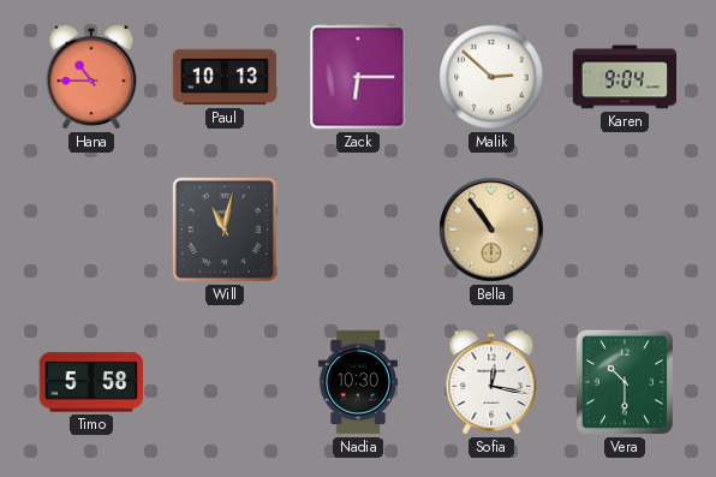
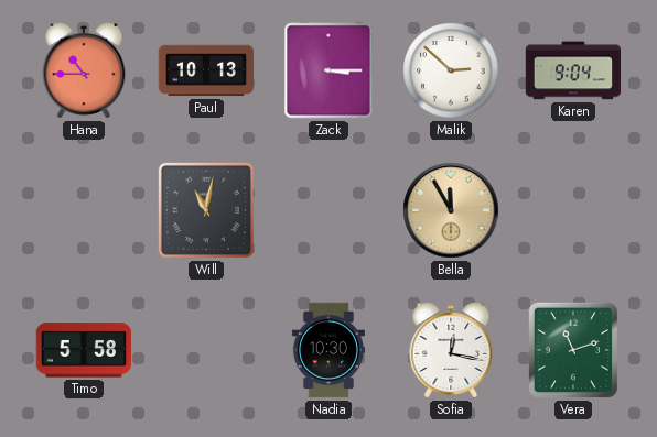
Zack: 6:15 -> 3:15 (328, 70)
Bella: 10:54 -> 11:55 (451, 210)
Vera: 10:30 -> 11:12 (573, 350)
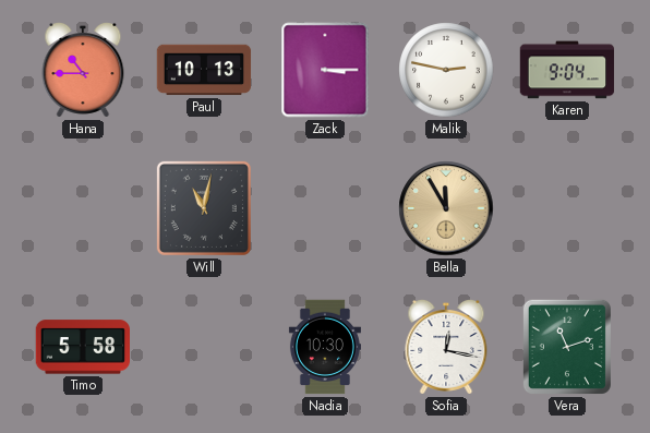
Malik: 2:52 -> 2:47 (446, 70)
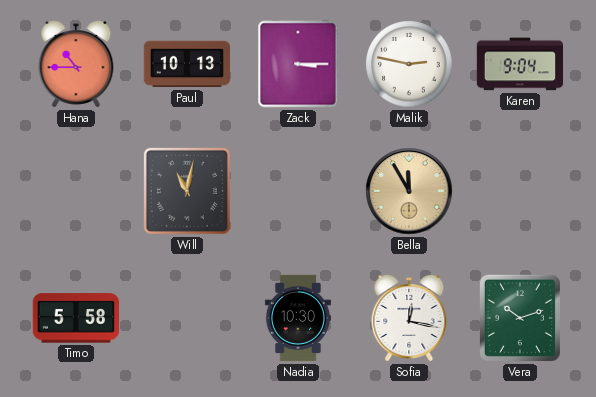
Vera: 11:12 -> 10:12 (520, 318)
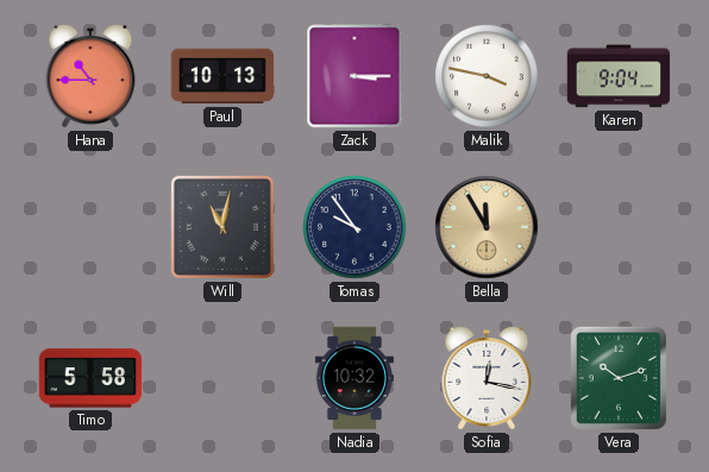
Malik: 2:47 -> 3:47 (487, 76)
Tomas: none -> 9:54 (354, 227)
Nadia: 10:30 -> 10:32 (354, 378)
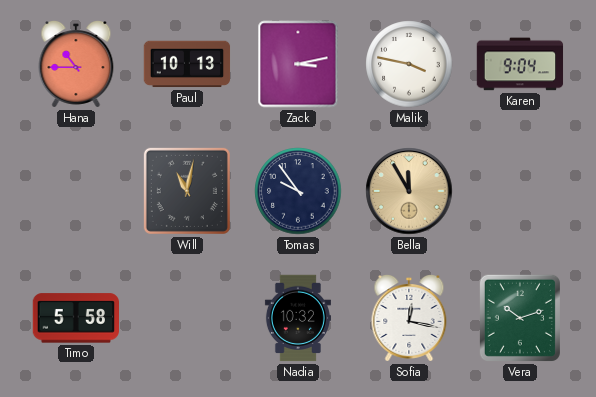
Zack: 3:15 -> 3:13 (298, 64)
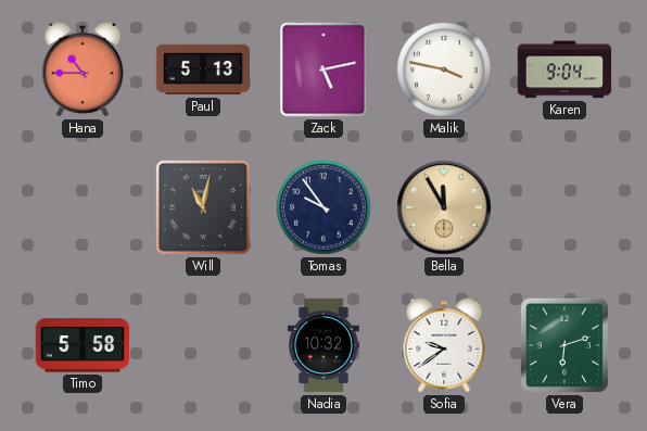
Paul: 10:13 -> 5:13 (203, 69)
Zack: 3:13 -> 5:13 (323, 69)
Sofia: 12:17 -> 9:39 (444, 346)
Vera: 10:12 -> 6:12 (564, 345)
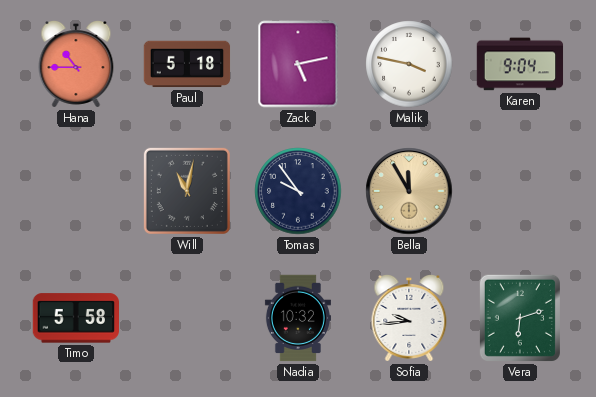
Paul: 5:13 -> 5:18 (187, 64)
Sofia: 9:39 -> 9:44 (409, 319)
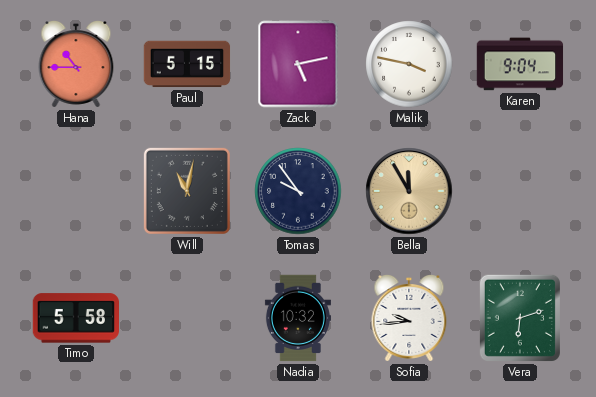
Paul: 5:18 -> 5:15 (187, 64)
